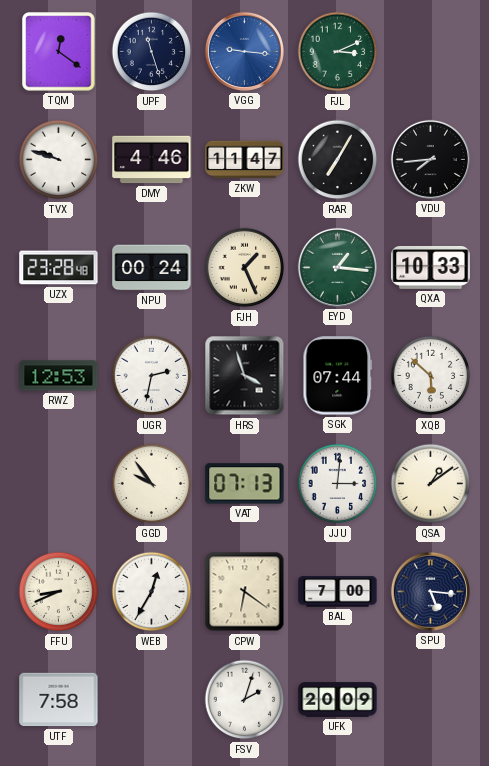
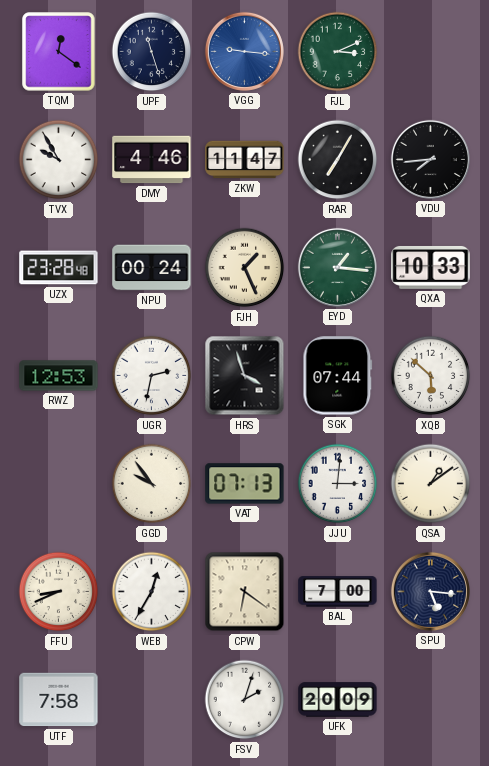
TVX: 9:48 -> 9:55 (59, 160)
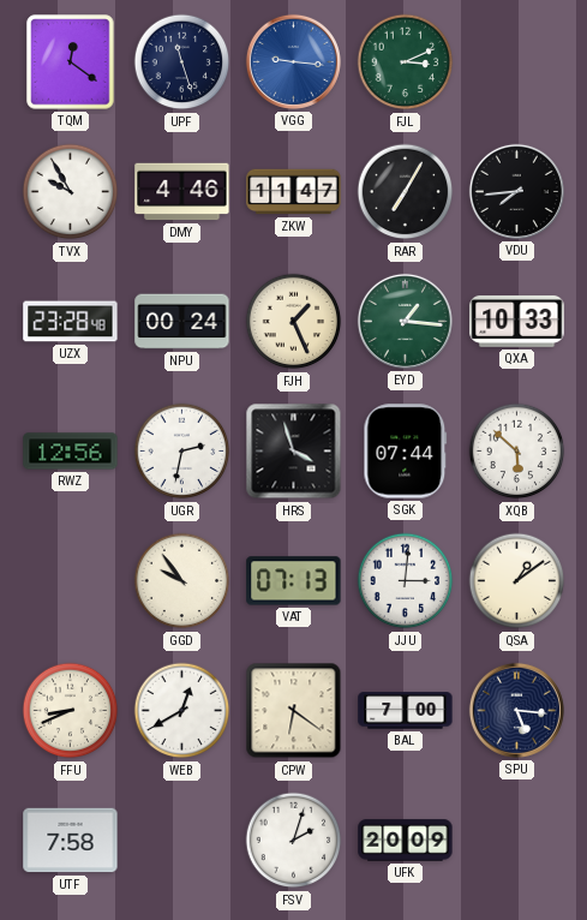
RWZ: 12:53 -> 12:56 (71, 452)
WEB: 12:35 -> 12:40 (182, 711)
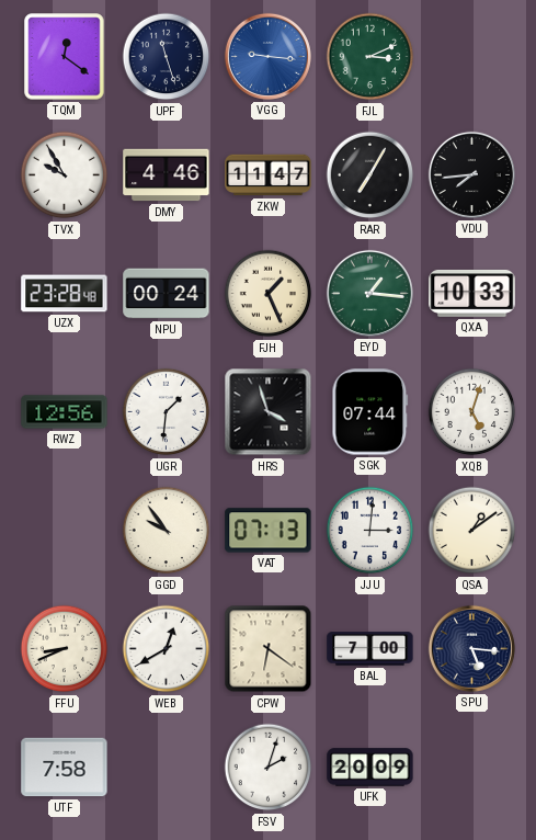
UGR: 2:32 -> 1:31 (167, 412)
XQB: 5:52 -> 5:03 (472, 412)
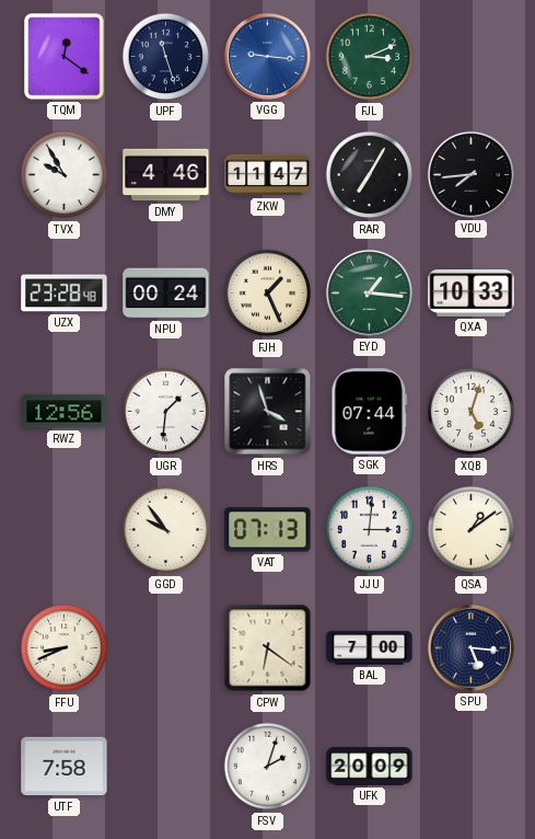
WEB: 12:40 -> none (167, 649)
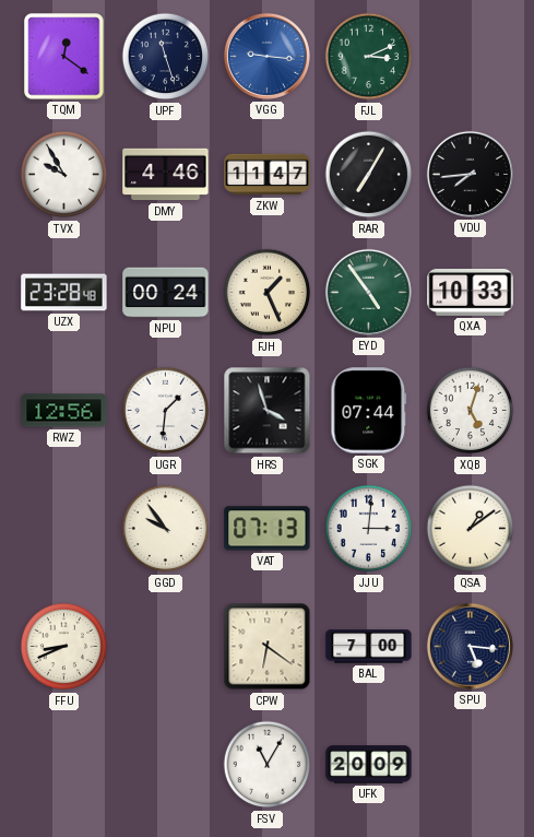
EYD: 1:16 -> 4:54 (368, 292)
UTF: 7:58 -> none (65, 767)
FSV: 2:03 -> 11:05 (268, 765)
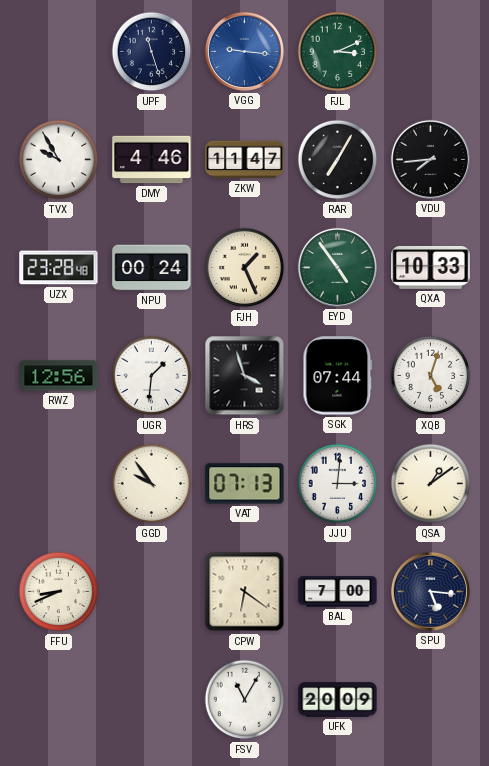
TQM: 12:21 -> none (64, 57)
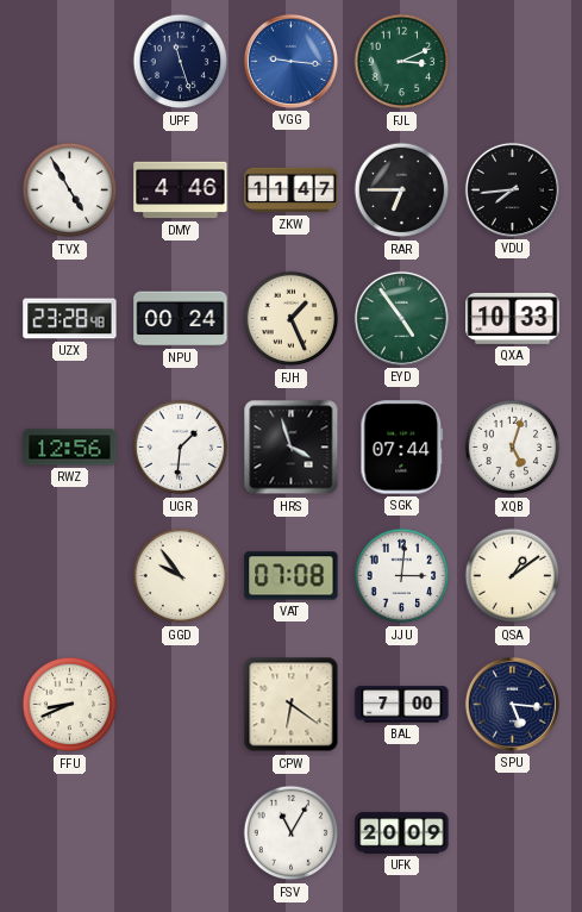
TVX: 9:55 -> 4:55 (70, 190)
RAR: 7:05 -> 6:45 (402, 190)
VAT: 07:13 -> 07:08 (292, 576)
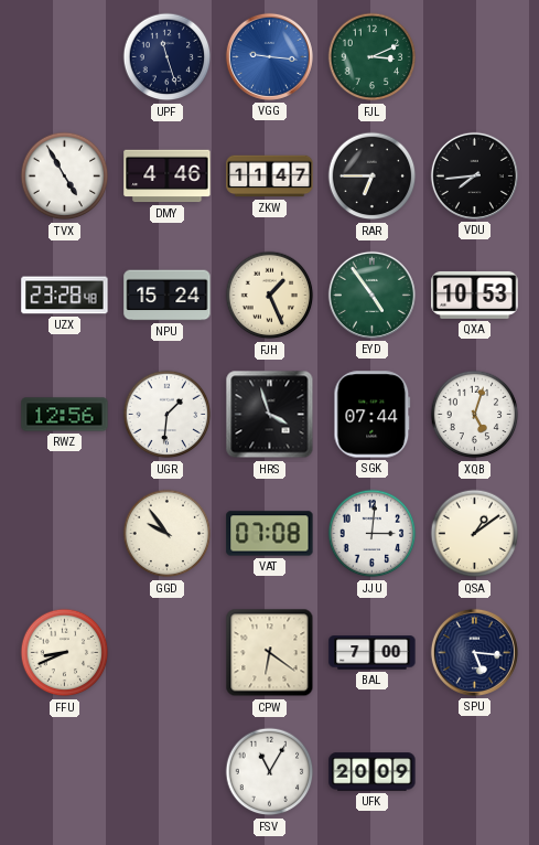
NPU: 00:24 -> 15:24 (168, 296)
QXA: 10:33 -> 10:53 (475, 295)
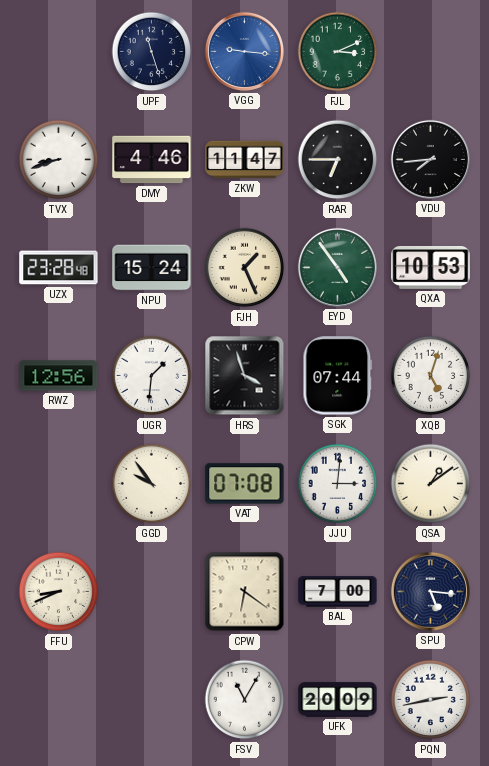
TVX: 4:55 -> 8:42 (59, 160)
PQN: none -> 2:43 (431, 700)
